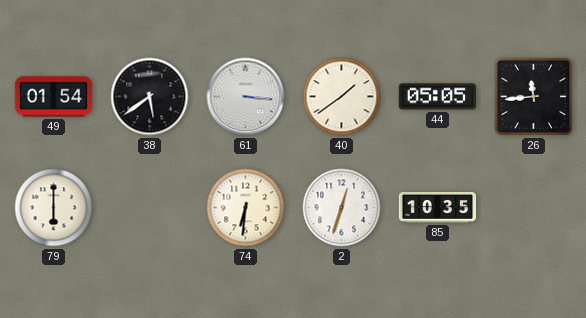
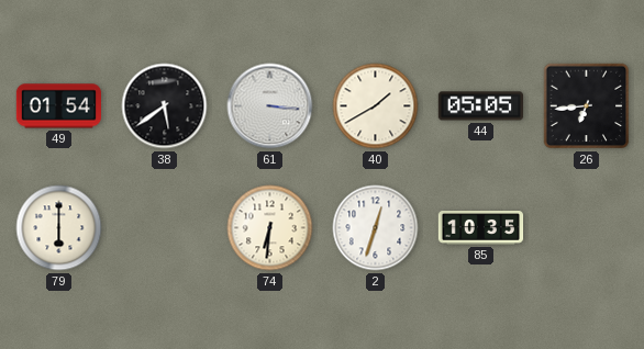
40: 1:39 -> 1:40 (376, 106)
26: 11:44 -> 6:44 (587, 106)
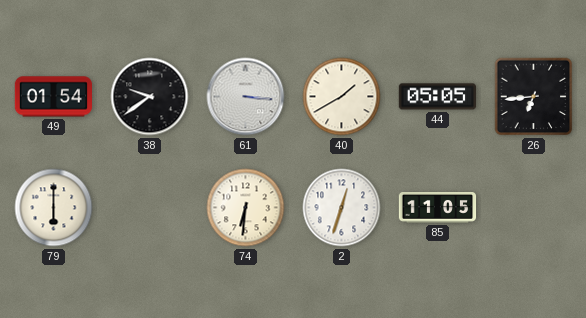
38: 5:39 -> 9:39 (150, 97)
85: 10:35 -> 11:05 (438, 208)
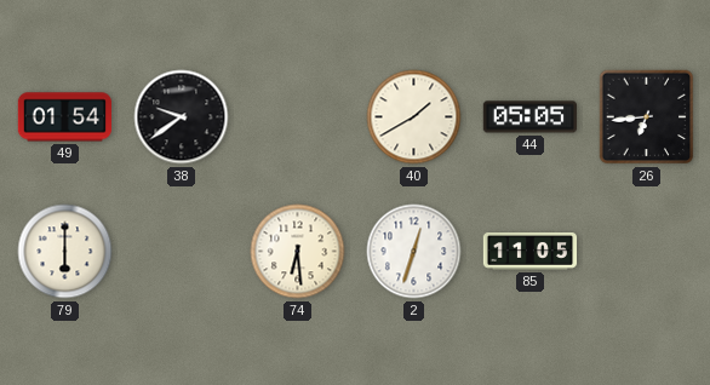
61: 3:16 -> none (246, 97)
74: 6:31 -> 6:29 (298, 252)
